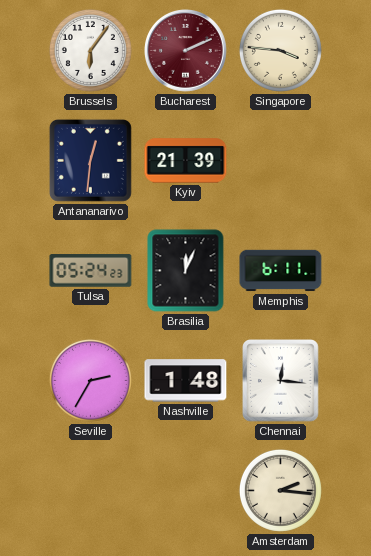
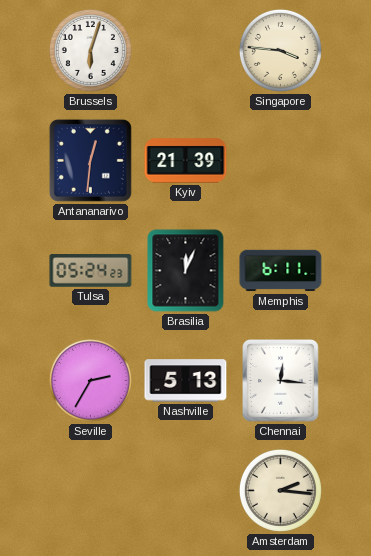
Brussels: 6:06 -> 6:03 (90, 50)
Bucharest: 2:11 -> none (186, 51)
Nashville: 1:48 -> 5:13 (186, 381)
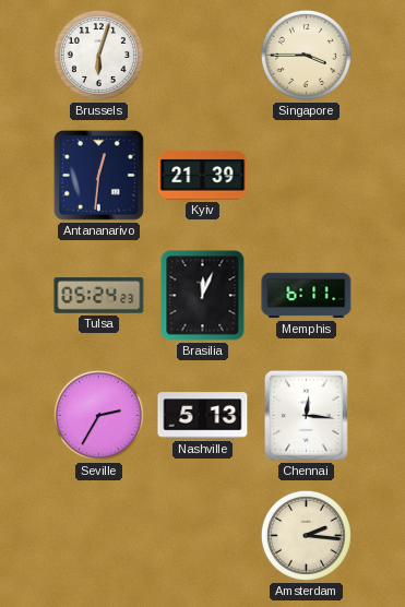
Singapore: 3:46 -> 3:45 (306, 55)
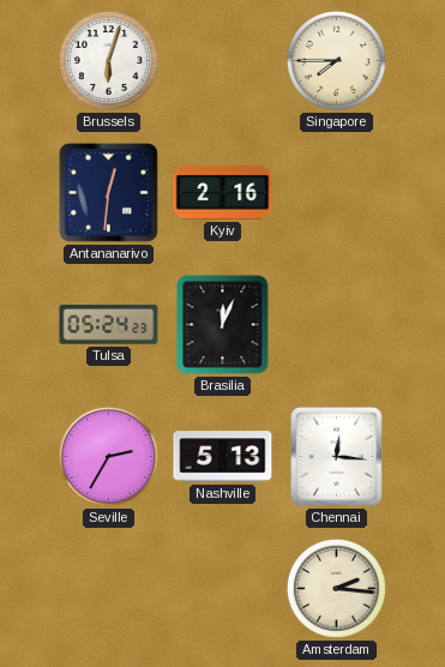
Singapore: 3:45 -> 7:45 (336, 60)
Kyiv: 21:39 -> 2:16 (223, 193)
Memphis: 6:11 -> none (307, 296)
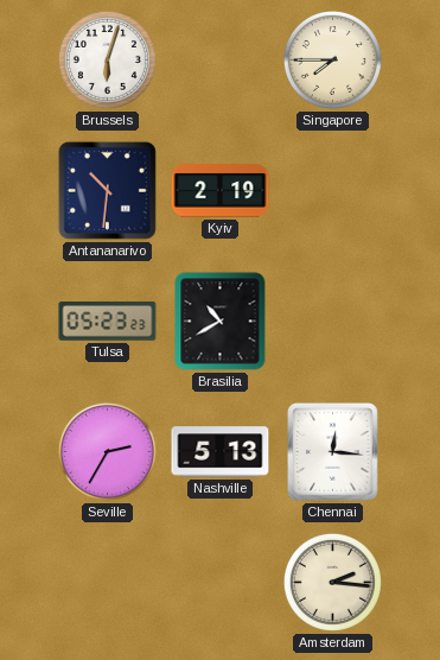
Antananarivo: 12:31 -> 10:31 (107, 190)
Kyiv: 2:16 -> 2:19 (221, 191)
Tulsa: 05:24 -> 05:23 (108, 322)
Brasilia: 12:04 -> 10:40 (221, 322)
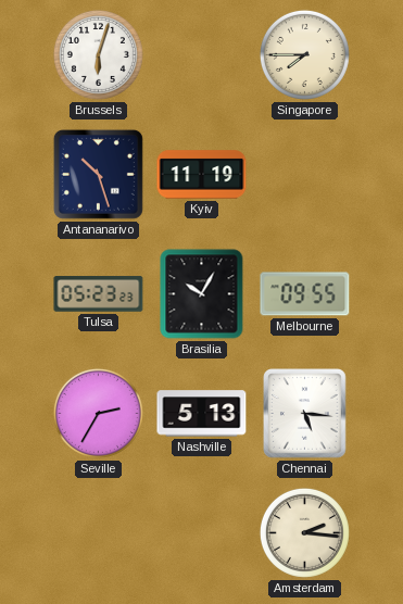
Antananarivo: 10:31 -> 10:27 (98, 174)
Kyiv: 2:19 -> 11:19 (202, 175)
Brasilia: 10:40 -> 10:05 (202, 294)
Melbourne: none -> 09:55 (305, 294)
Chennai: 12:16 -> 5:16 (305, 414)
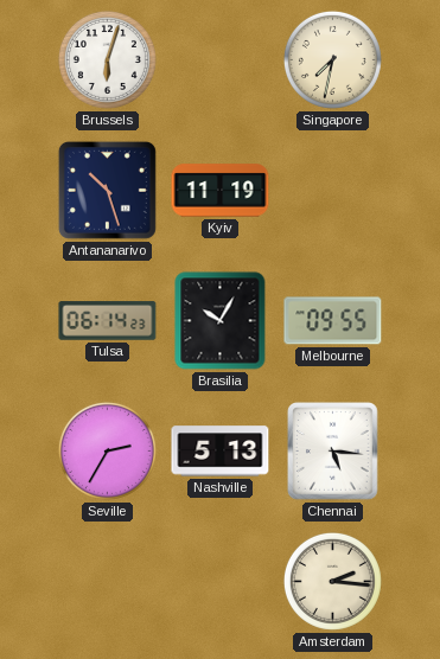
Singapore: 7:45 -> 7:32 (332, 59)
Tulsa: 05:23 -> 06:14 (108, 321)
